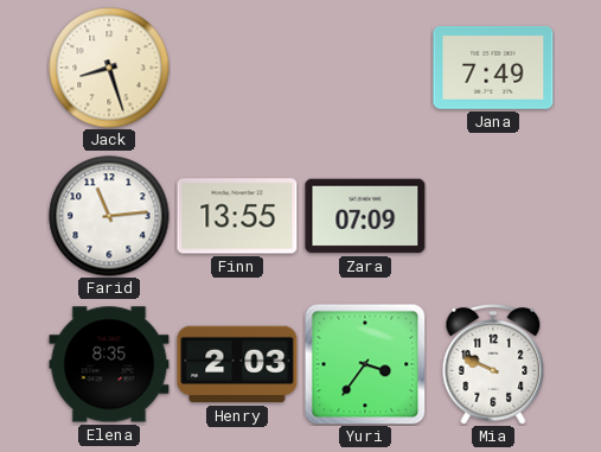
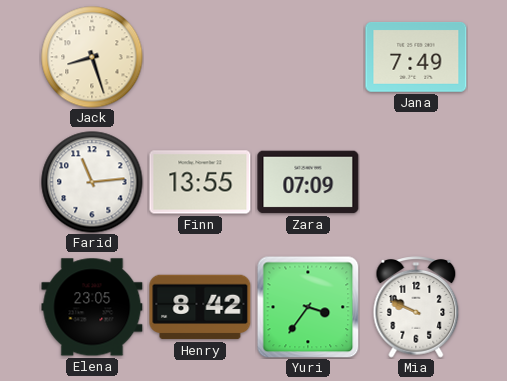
Elena: 8:35 -> 23:05 (92, 307)
Henry: 2:03 -> 8:42 (200, 307)
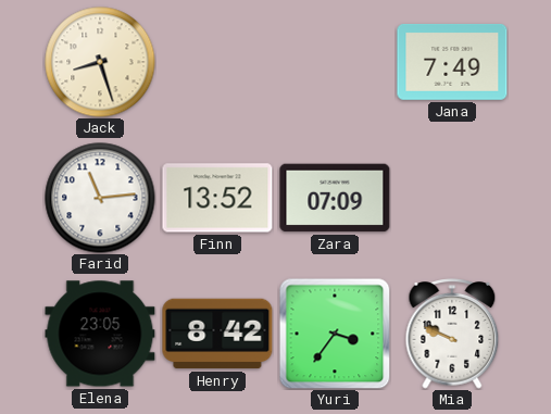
Finn: 13:55 -> 13:52 (217, 198)
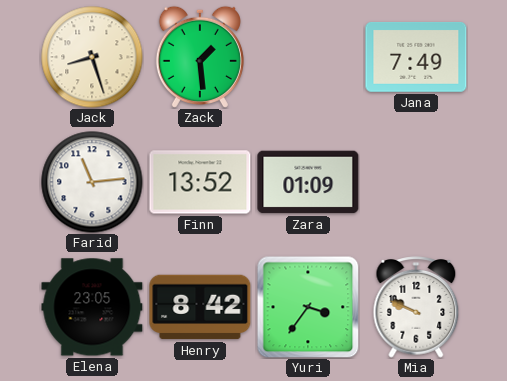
Zack: none -> 1:29 (200, 57)
Zara: 07:09 -> 01:09 (308, 182)
